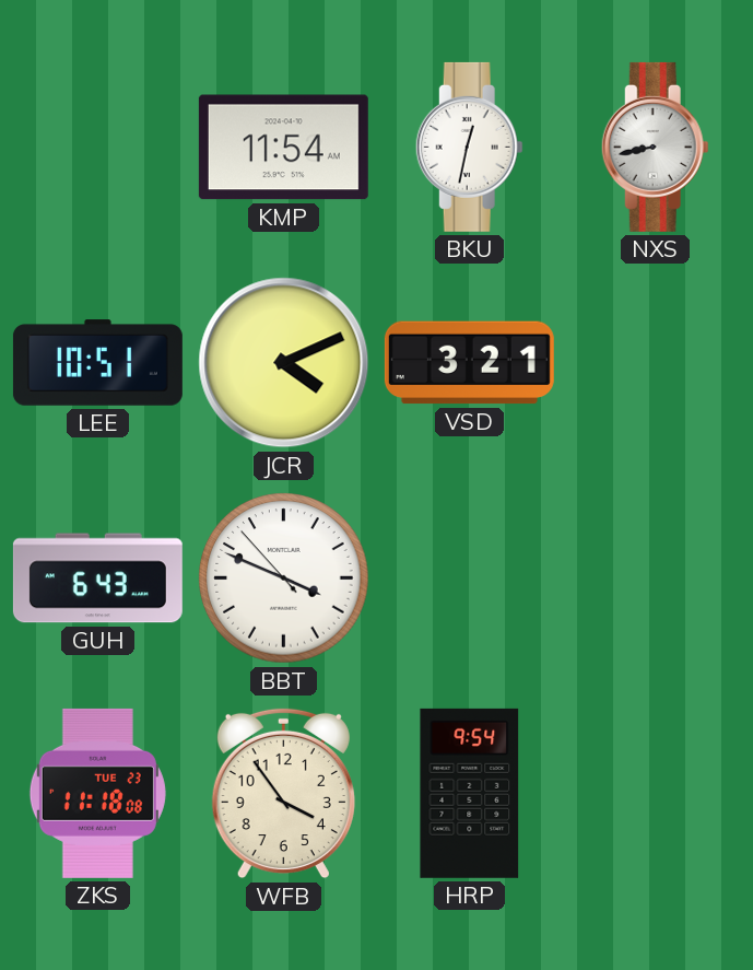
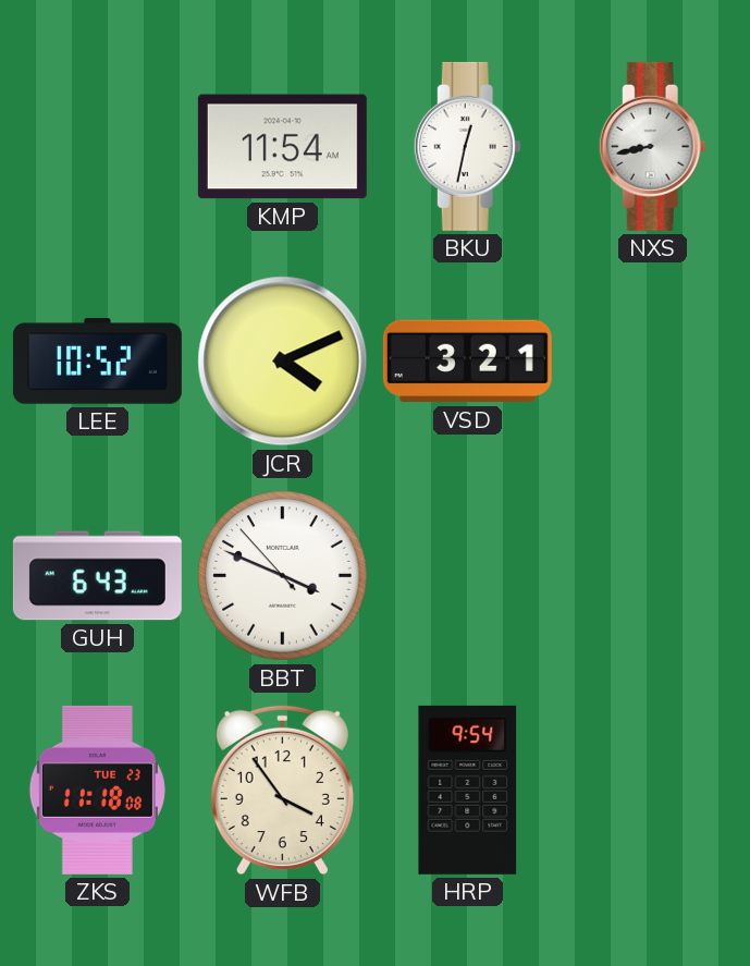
LEE: 10:51 -> 10:52 (97, 362)
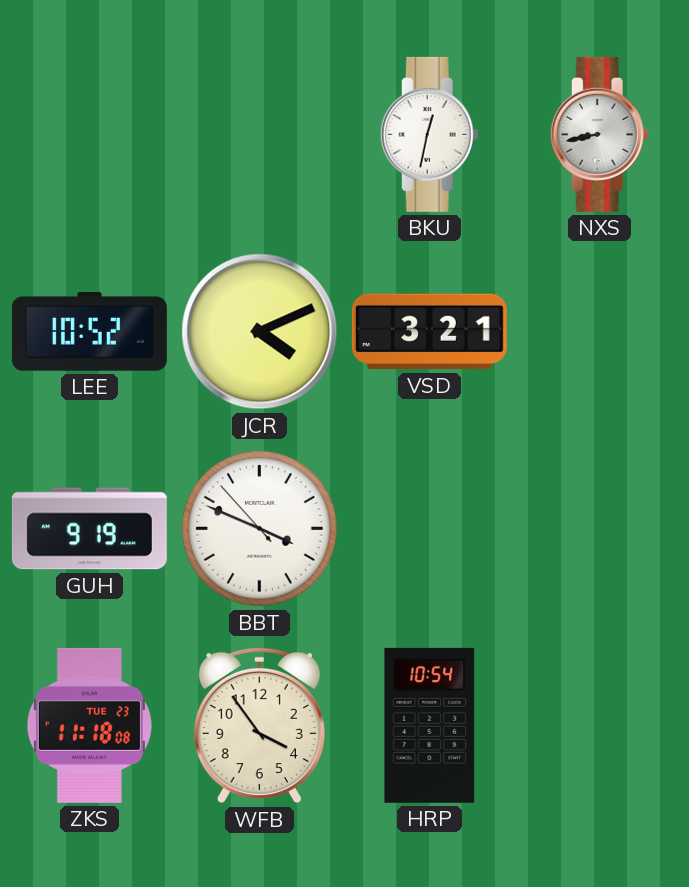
KMP: 11:54 -> none (282, 147)
GUH: 6:43 -> 9:19 (89, 529)
HRP: 9:54 -> 10:54 (430, 725)
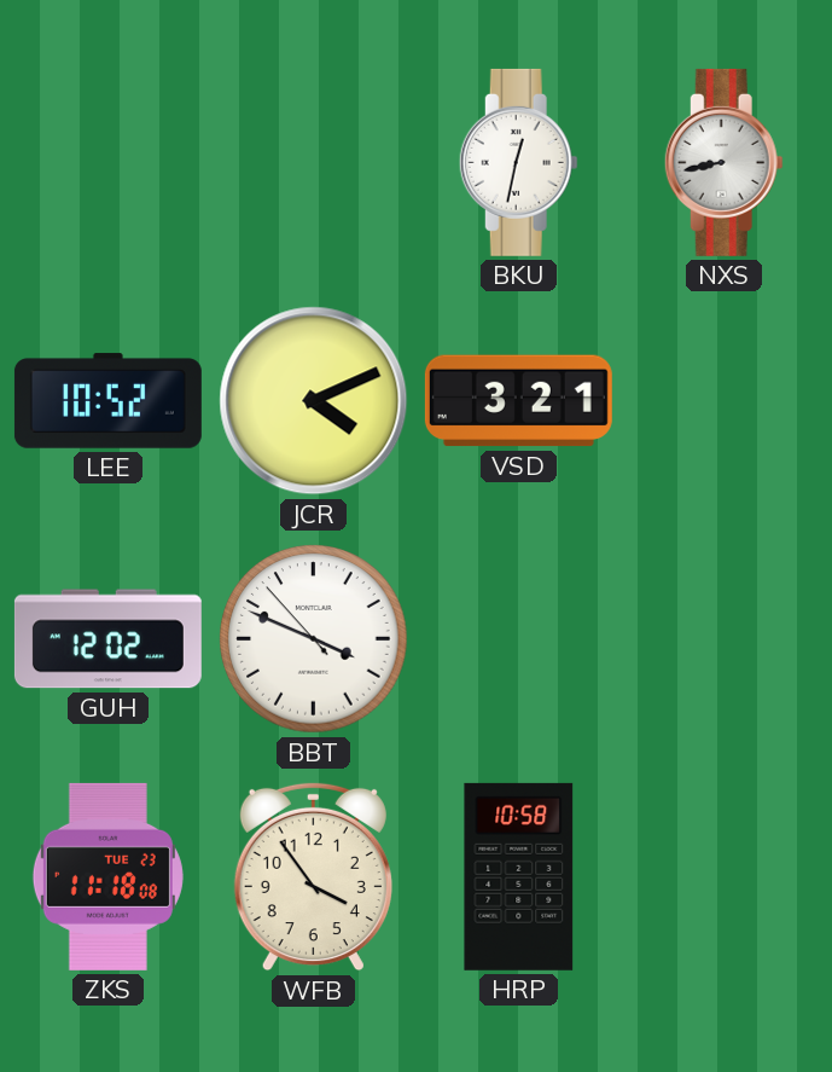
GUH: 9:19 -> 12:02 (107, 639)
HRP: 10:54 -> 10:58 (519, 876)
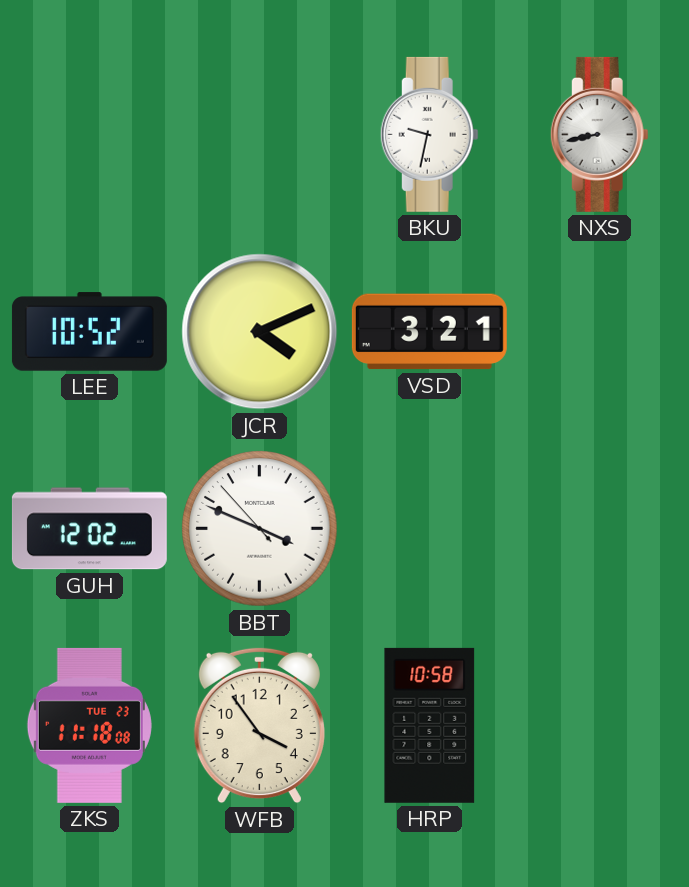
BKU: 12:32 -> 9:32 (429, 134)
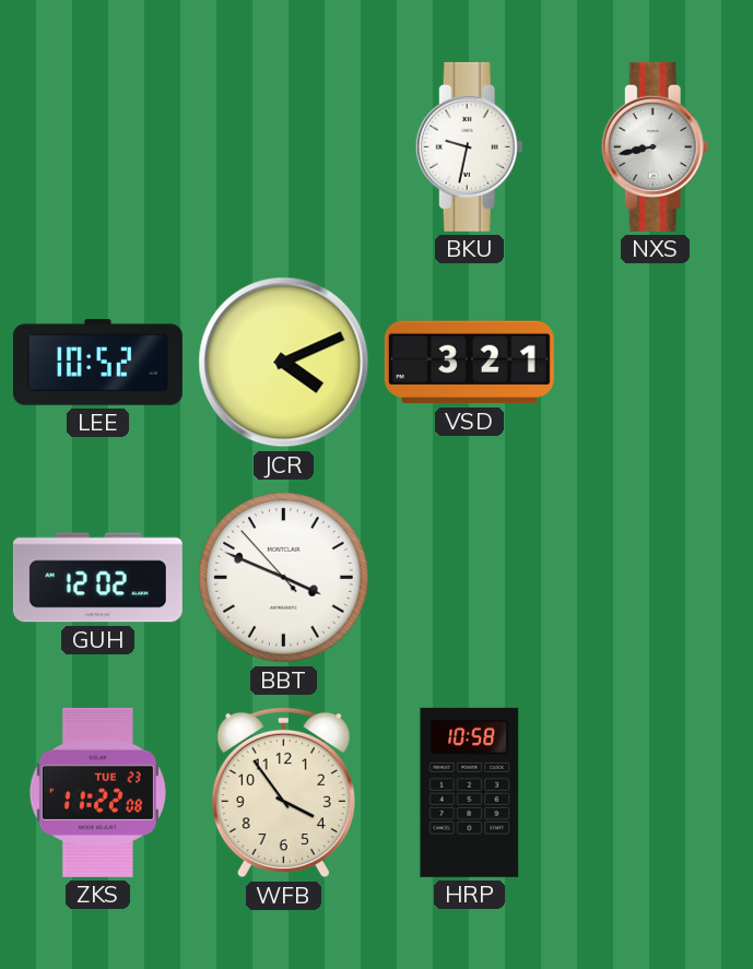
ZKS: 11:18 -> 11:22 (97, 792)
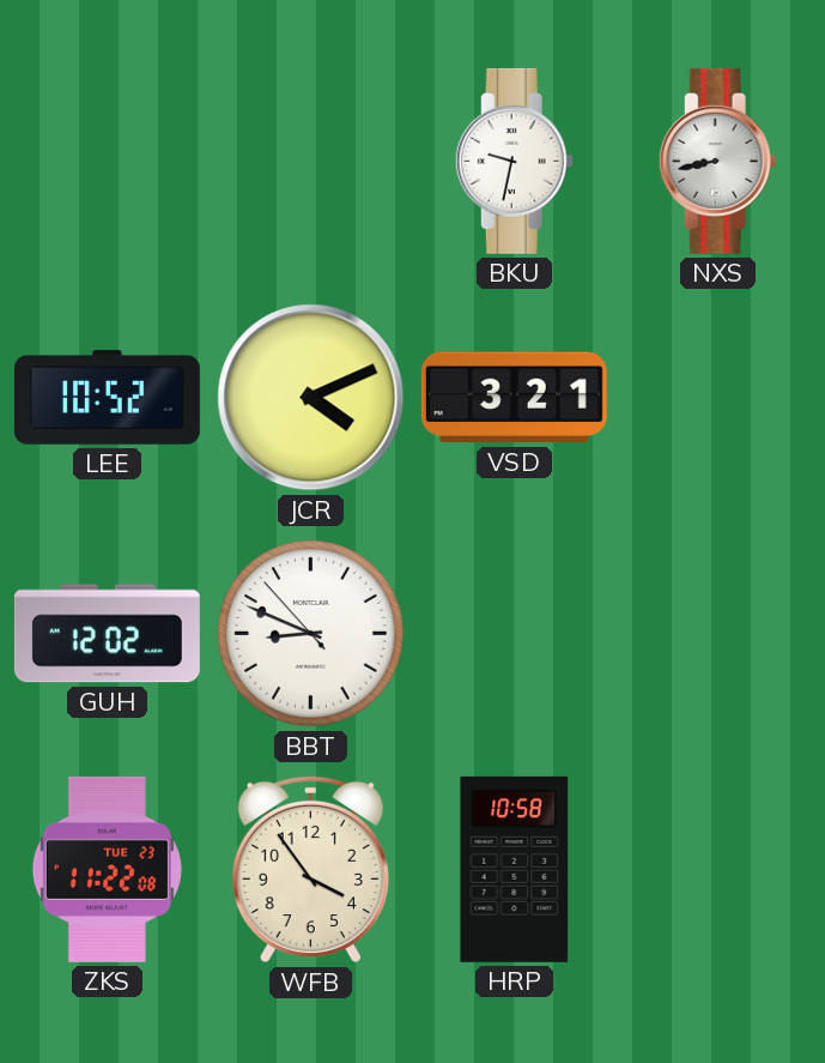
BBT: 3:48 -> 8:48 (311, 634)
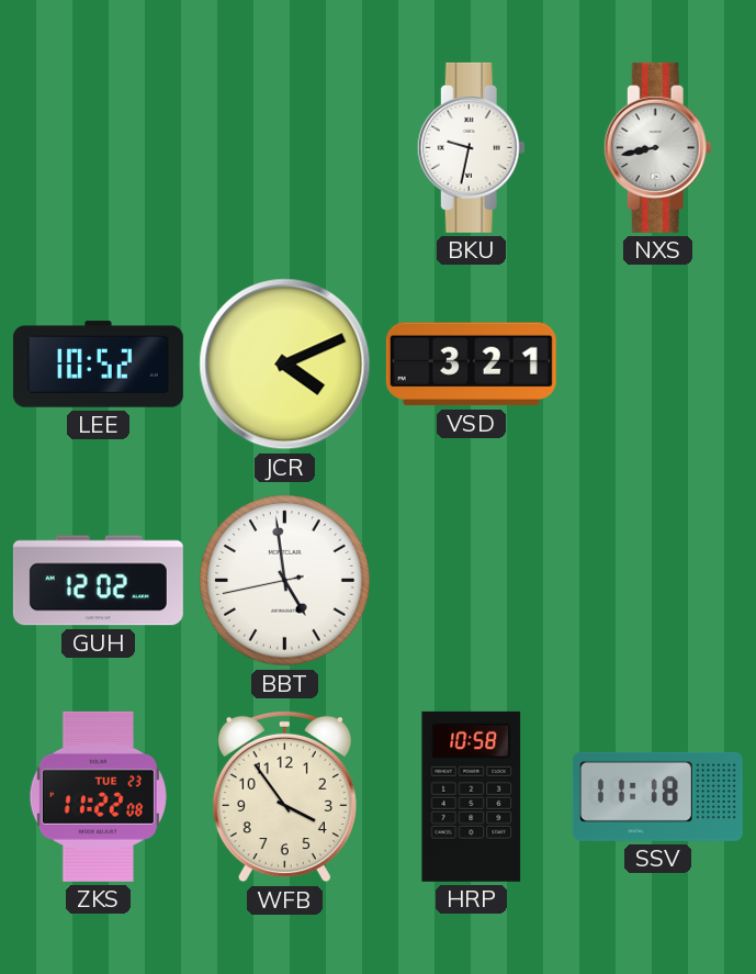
BBT: 8:48 -> 4:58 (285, 581)
SSV: none -> 11:18 (657, 796)
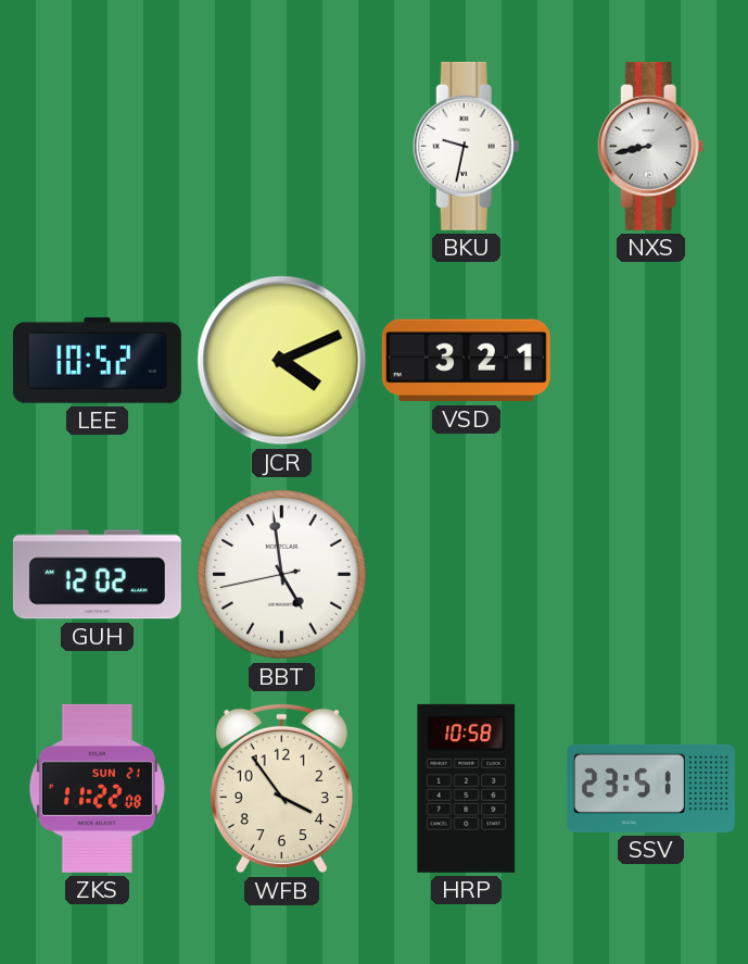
ZKS date: TUE 23 -> SUN 21 (97, 788)
SSV: 11:18 -> 23:51 (650, 788)
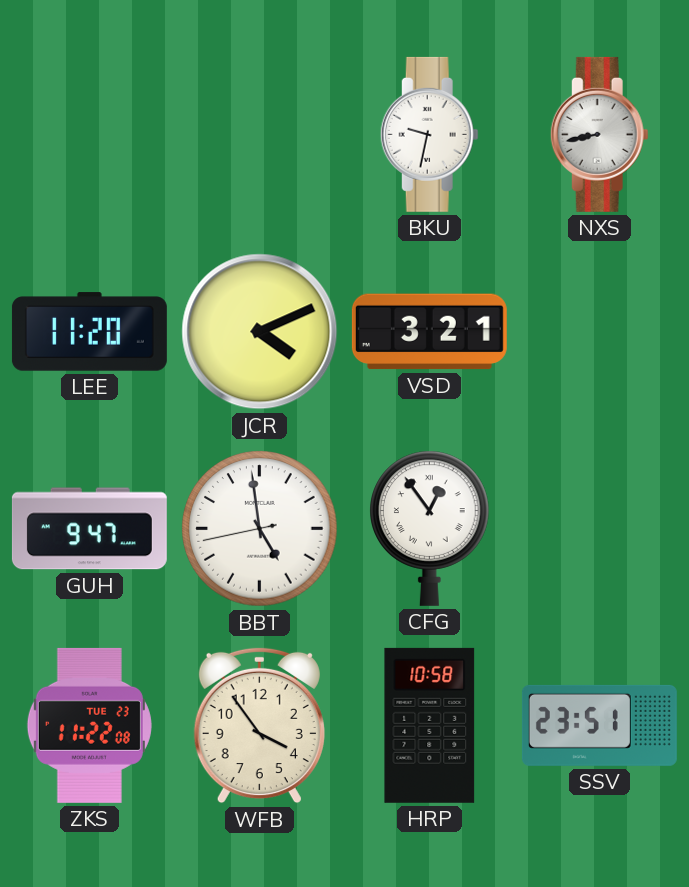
LEE: 10:52 -> 11:20 (89, 332)
GUH: 12:02 -> 9:47 (89, 529)
CFG: none -> 12:54 (430, 528)
ZKS date: SUN 21 -> TUE 23 (89, 725)
